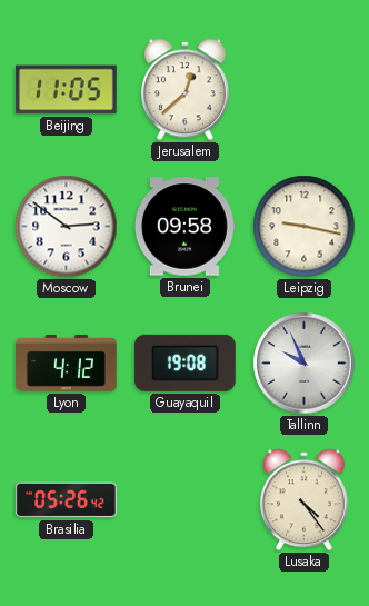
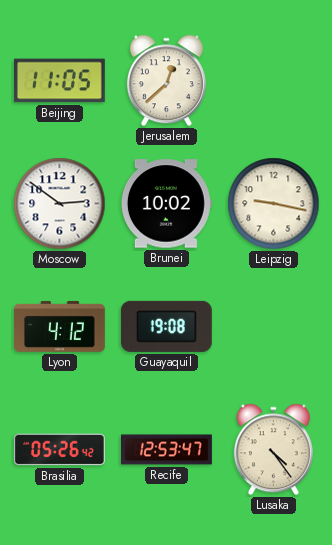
Brunei: 09:58 -> 10:02 (166, 204)
Tallinn: 9:56 -> none (305, 364)
Recife: none -> 12:53 (167, 450)
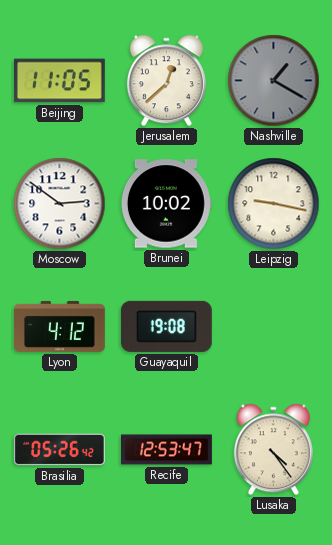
Nashville: none -> 1:20 (274, 81)
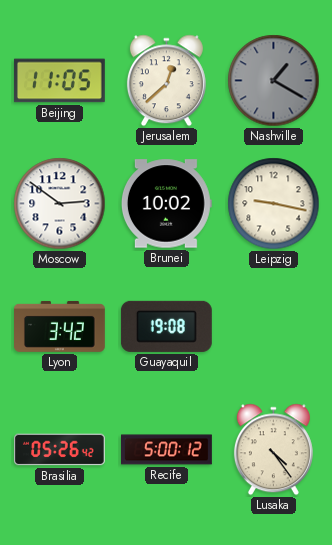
Lyon: 4:12 -> 3:42 (60, 326)
Recife: 12:53 -> 5:00 (167, 450)
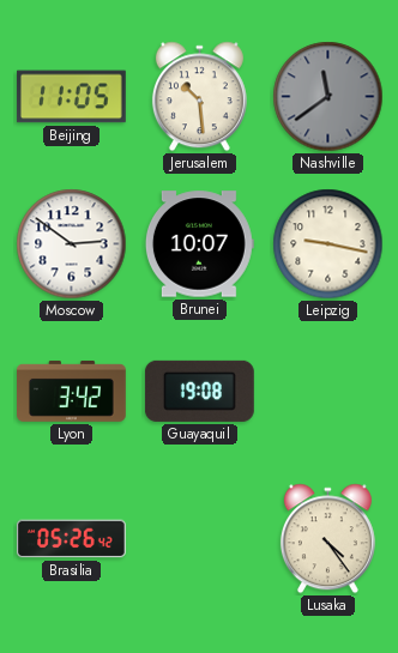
Jerusalem: 12:38 -> 10:29 (199, 97)
Nashville: 1:20 -> 11:39 (328, 97)
Brunei: 10:02 -> 10:07 (199, 244)
Recife: 5:00 -> none (167, 450)
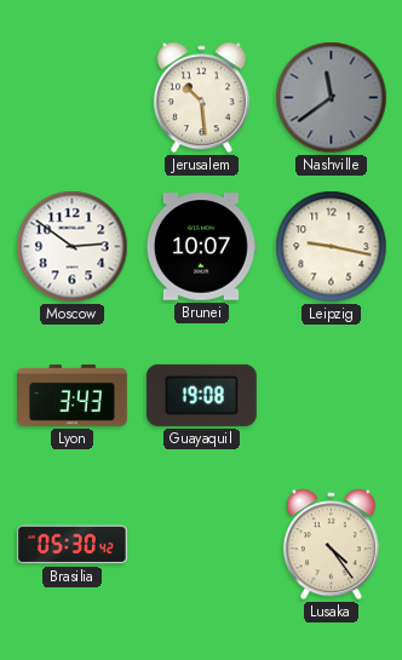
Beijing: 11:05 -> none (72, 97)
Lyon: 3:42 -> 3:43 (73, 395)
Brasilia: 05:26 -> 05:30 (73, 545)
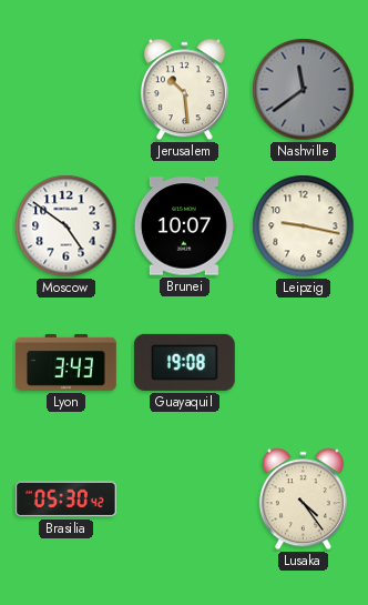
Moscow: 2:51 -> 4:51 (67, 226)
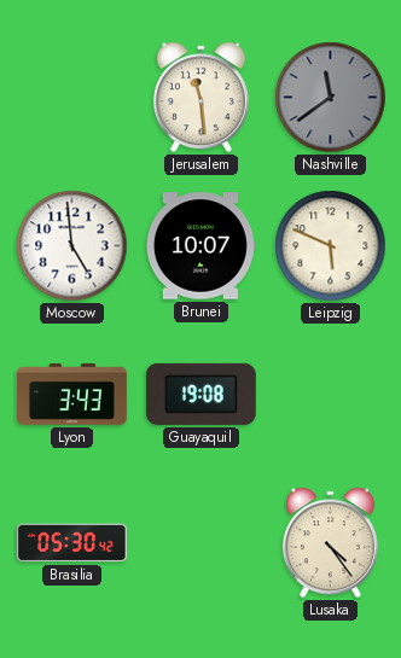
Jerusalem: 10:29 -> 11:29 (200, 98)
Moscow: 4:51 -> 4:59 (72, 246)
Leipzig: 9:17 -> 5:49 (331, 246)
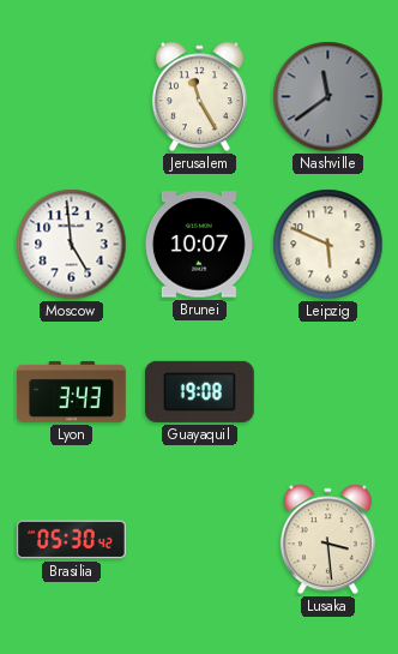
Jerusalem: 11:29 -> 11:25 (199, 97)
Lusaka: 4:24 -> 3:29 (327, 540)
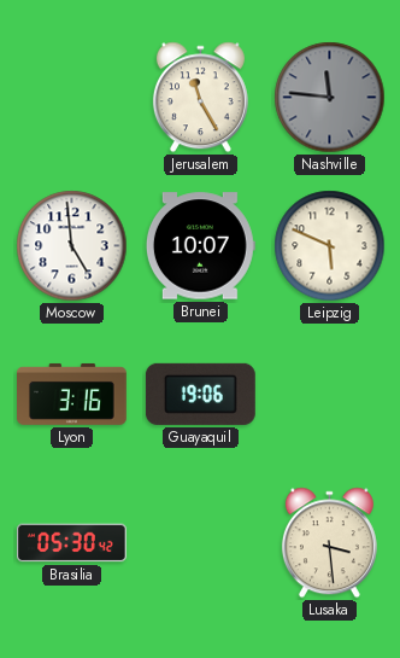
Nashville: 11:39 -> 11:46 (330, 98)
Lyon: 3:43 -> 3:16 (72, 394)
Guayaquil: 19:08 -> 19:06 (200, 394)
